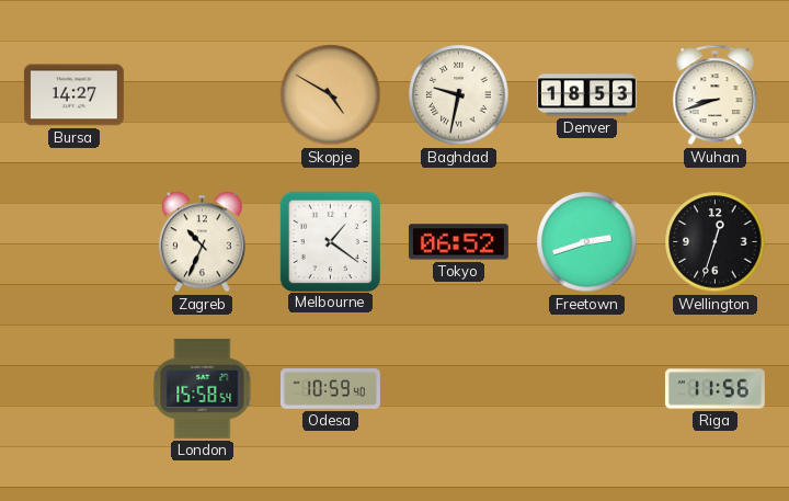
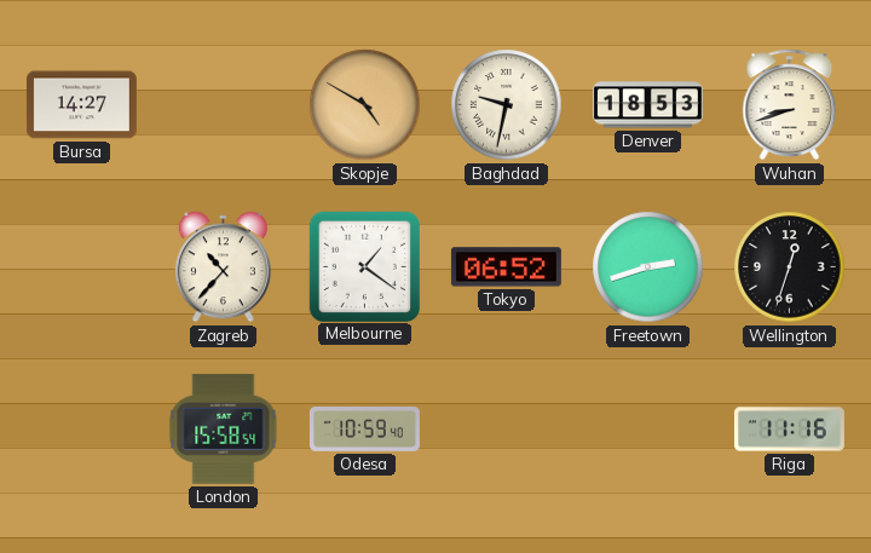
Zagreb: 10:34 -> 10:37 (223, 267)
Riga: 11:56 -> 11:16 (789, 430)
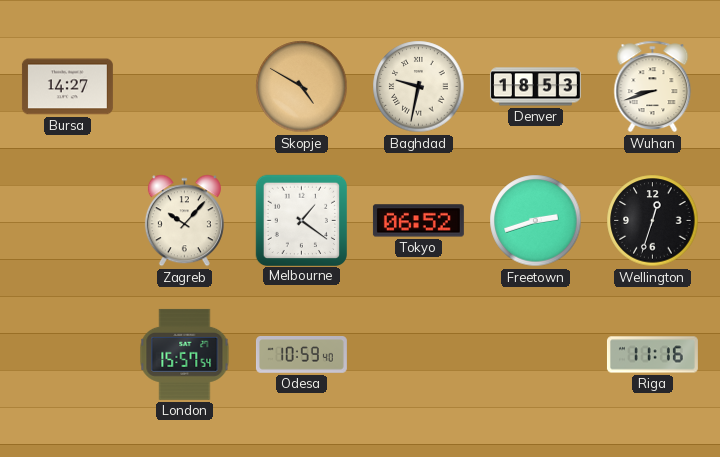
Zagreb: 10:37 -> 10:07 (184, 221)
London: 15:58 -> 15:57 (185, 354)
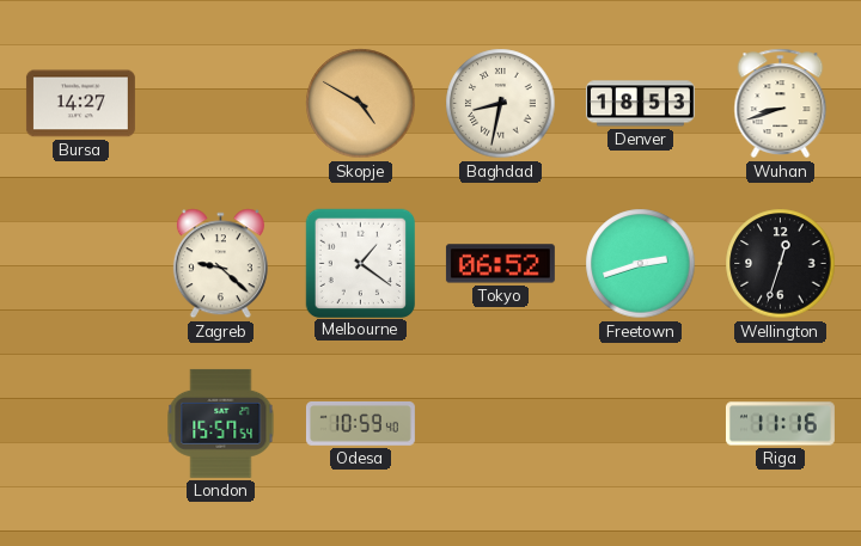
Baghdad: 9:32 -> 8:32 (501, 104)
Zagreb: 10:07 -> 9:22 (220, 264)
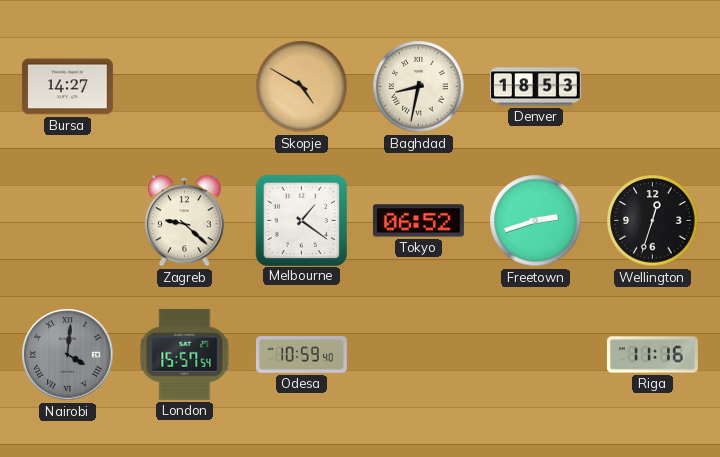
Wuhan: 8:42 -> none (781, 104)
Nairobi: none -> 4:01 (68, 355)
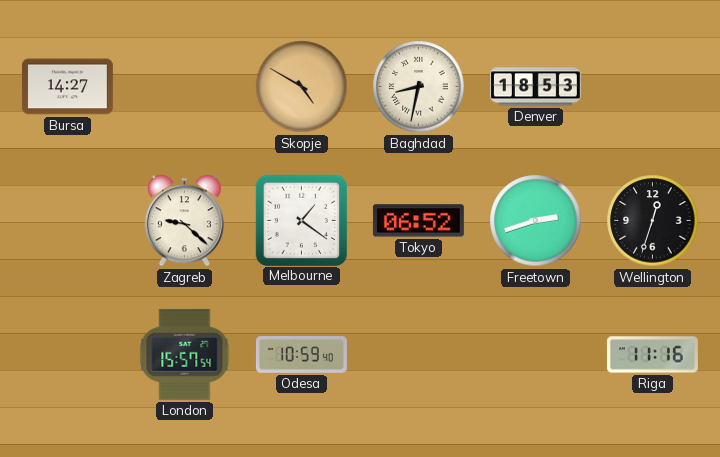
Nairobi: 4:01 -> none (68, 355)
